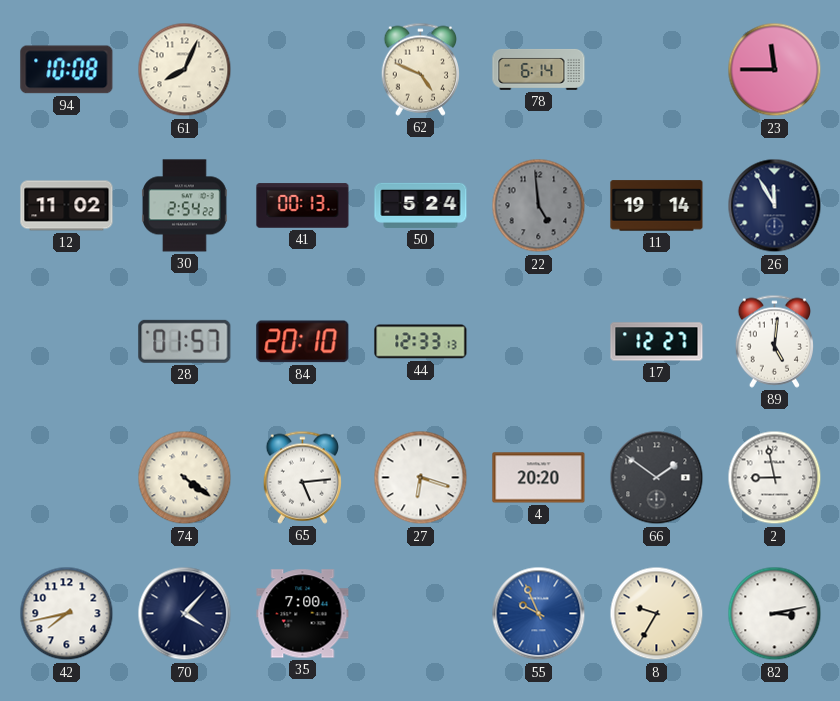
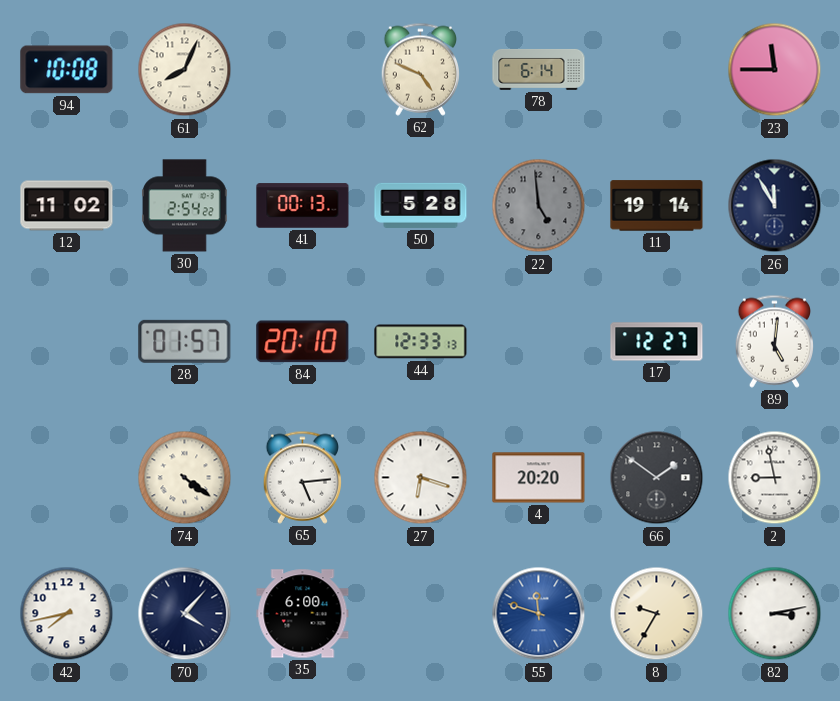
50: 5:24 -> 5:28 (421, 205)
35: 7:00 -> 6:00 (303, 614)
55: 9:56 -> 11:48 (539, 614)
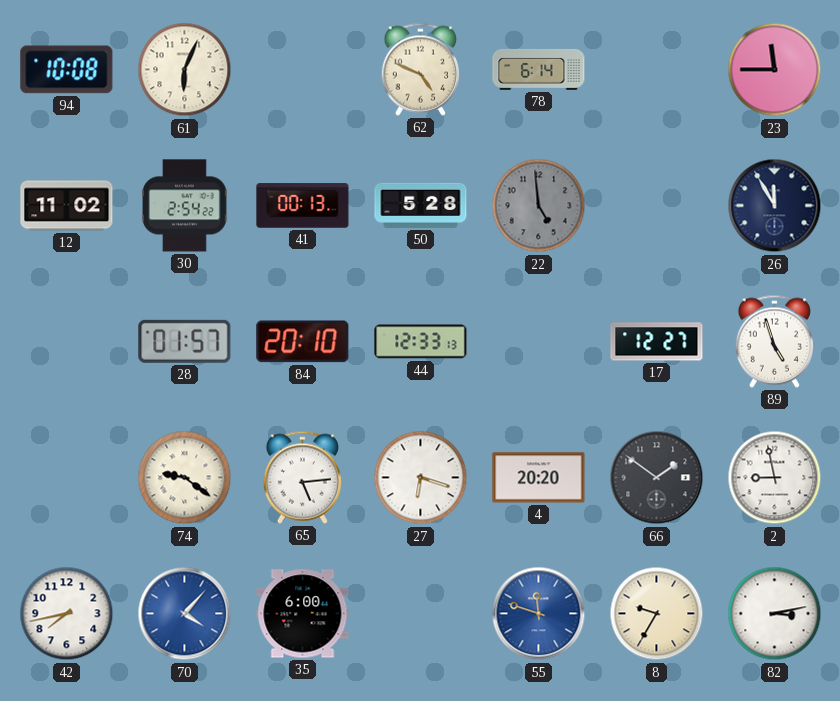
61: 8:04 -> 6:04 (185, 70)
11: 19:14 -> none (657, 206)
89: 5:01 -> 4:57 (774, 341)
74: 4:21 -> 9:21 (185, 478)
70 dial: navy -> blue (185, 614)
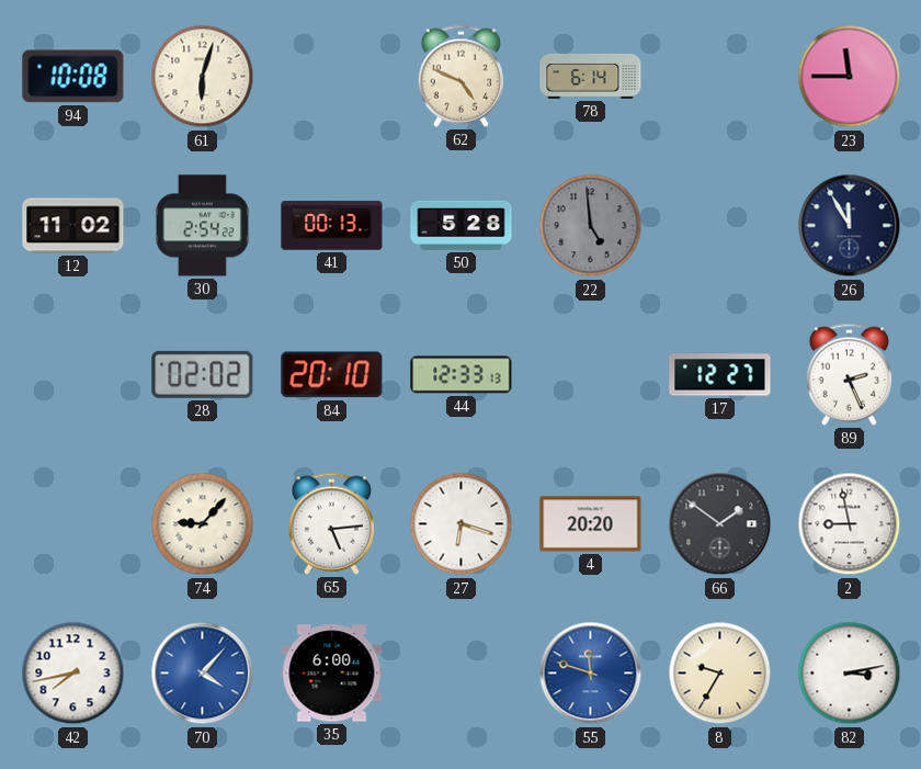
61: 6:04 -> 6:03 (203, 77)
28: 01:57 -> 02:02 (203, 374)
89: 4:57 -> 2:26 (849, 374)
74: 9:21 -> 9:07 (203, 524)
